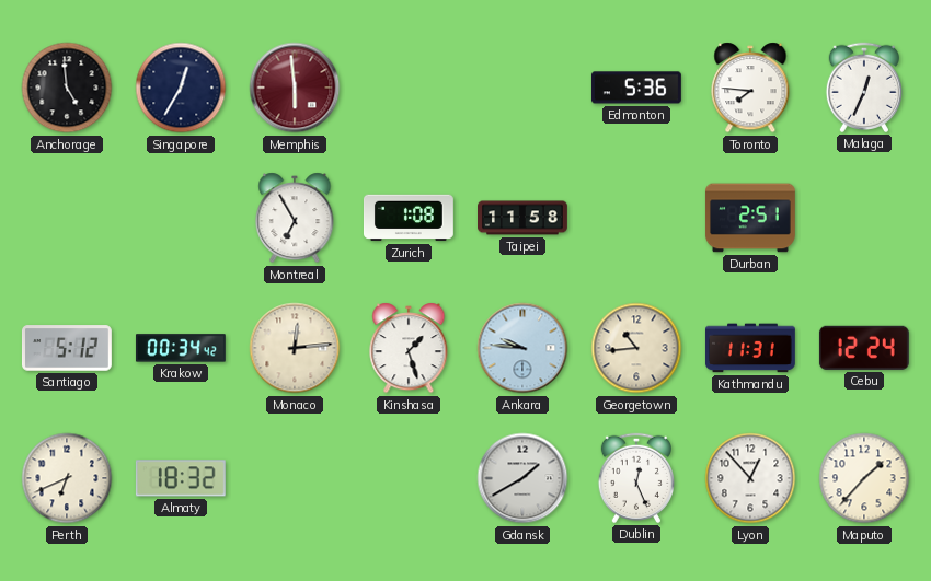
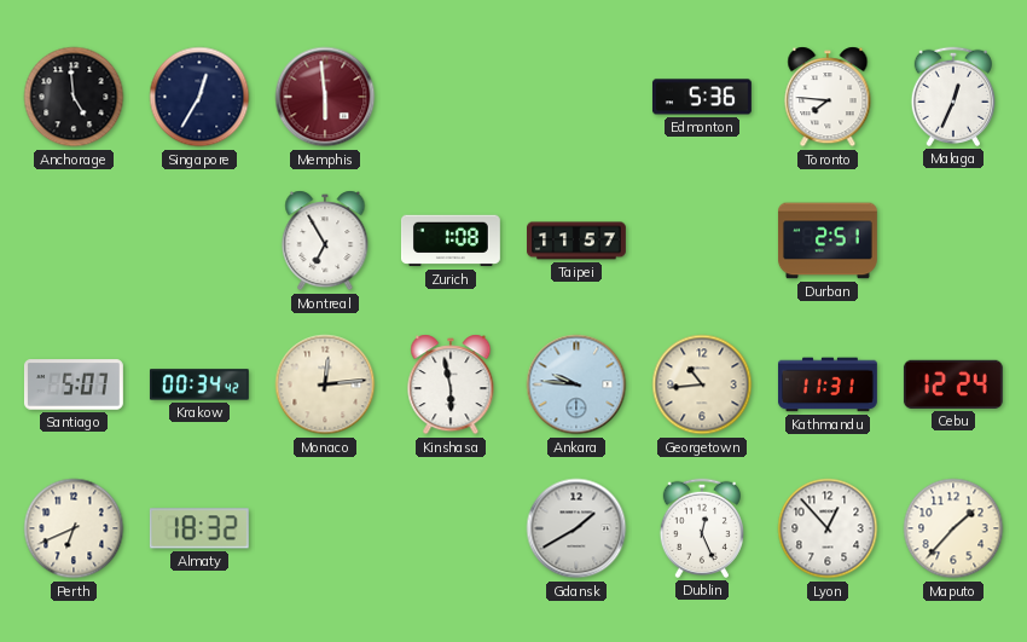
Taipei: 11:58 -> 11:57 (578, 241)
Santiago: 5:12 -> 5:07 (74, 384)
Kinshasa: 1:27 -> 5:58 (451, 384)
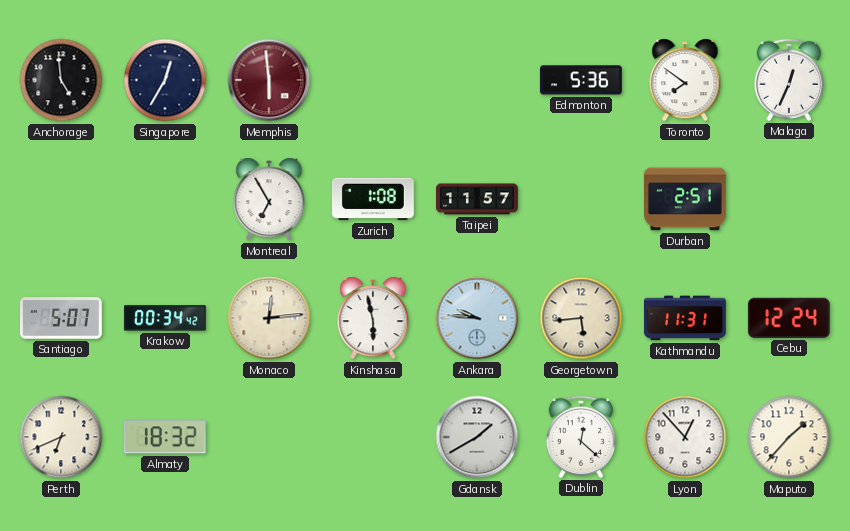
Toronto: 7:46 -> 7:51 (685, 80)
Georgetown: 10:44 -> 5:44 (581, 318)
Dublin: 12:26 -> 12:22 (580, 437)
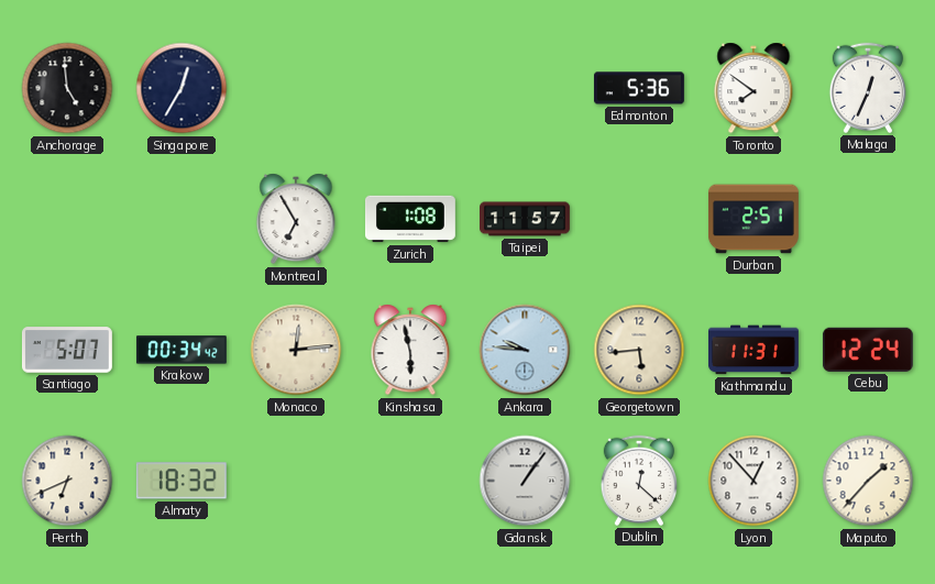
Memphis: 5:59 -> none (269, 80)
Gdansk: 1:40 -> 1:06 (525, 481)
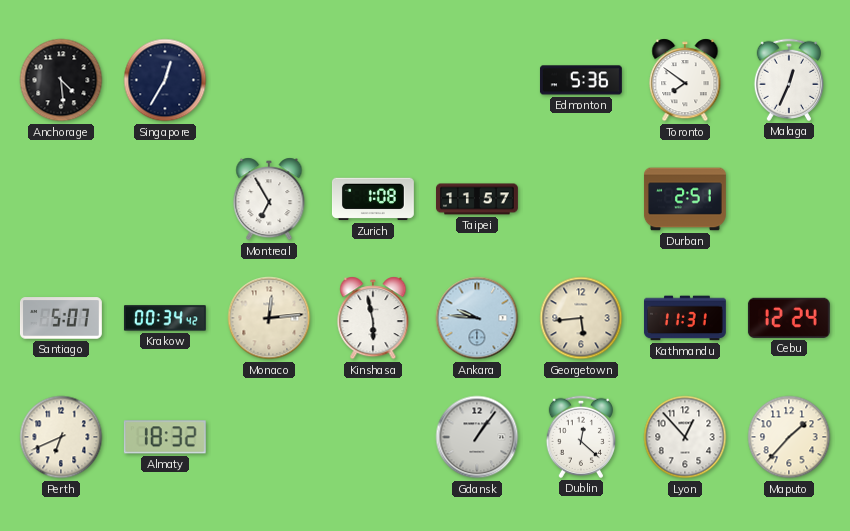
Anchorage: 4:59 -> 4:29 (61, 80)
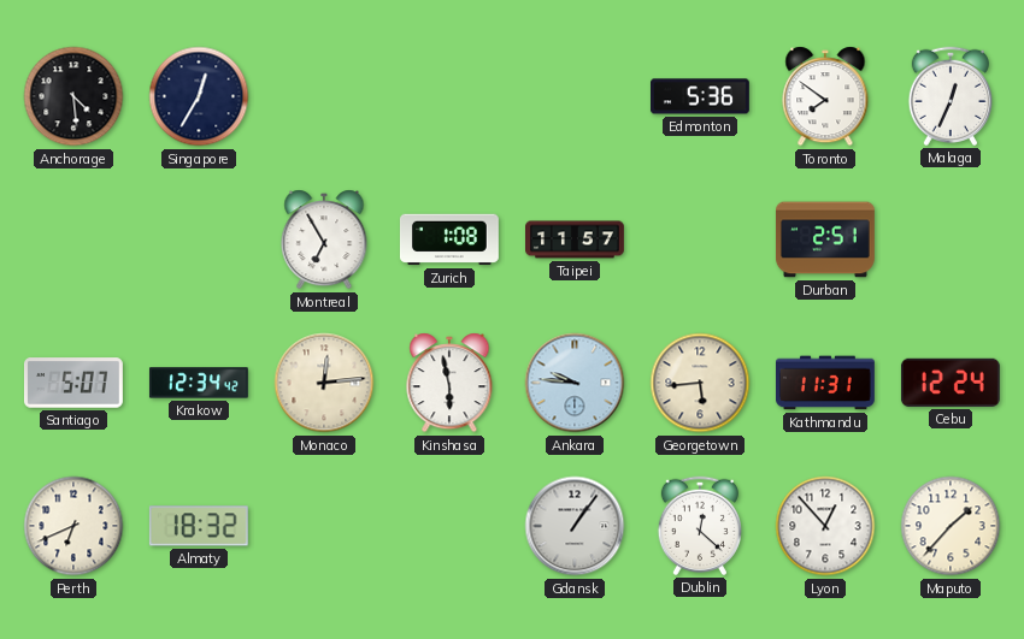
Krakow: 00:34 -> 12:34 (199, 383)
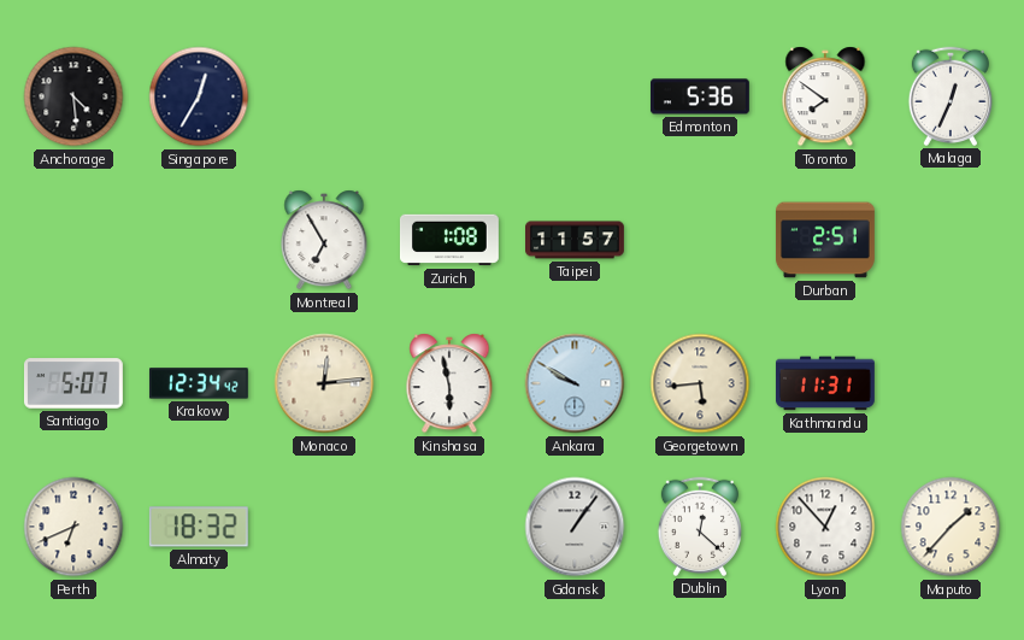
Ankara: 9:46 -> 9:50 (575, 383)
Cebu: 12:24 -> none (951, 383)
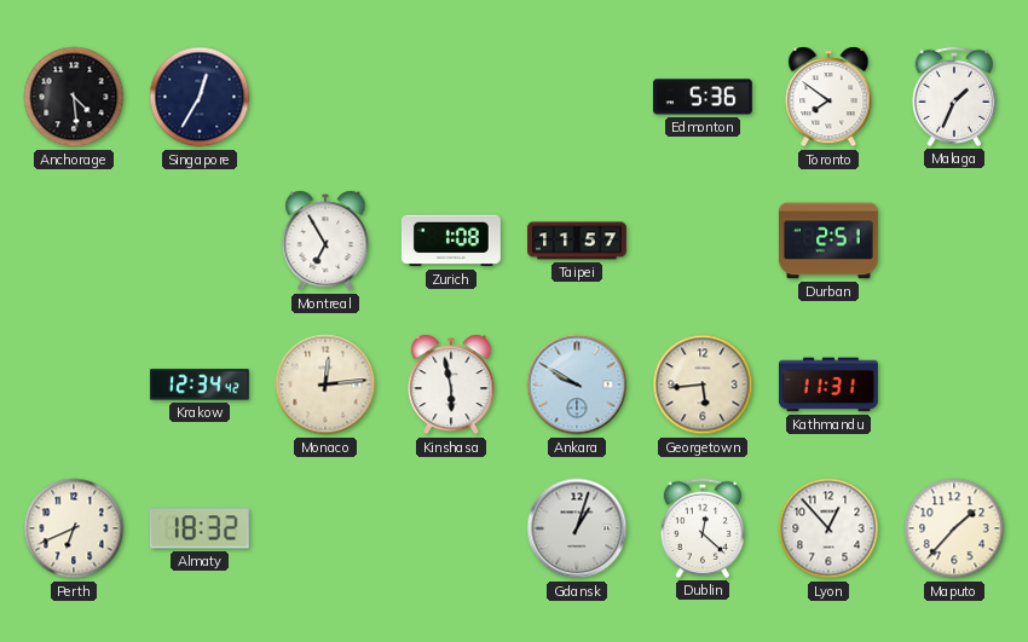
Malaga: 12:34 -> 1:34 (953, 97)
Santiago: 5:07 -> none (73, 383)
Gdansk: 1:06 -> 1:03 (577, 528)
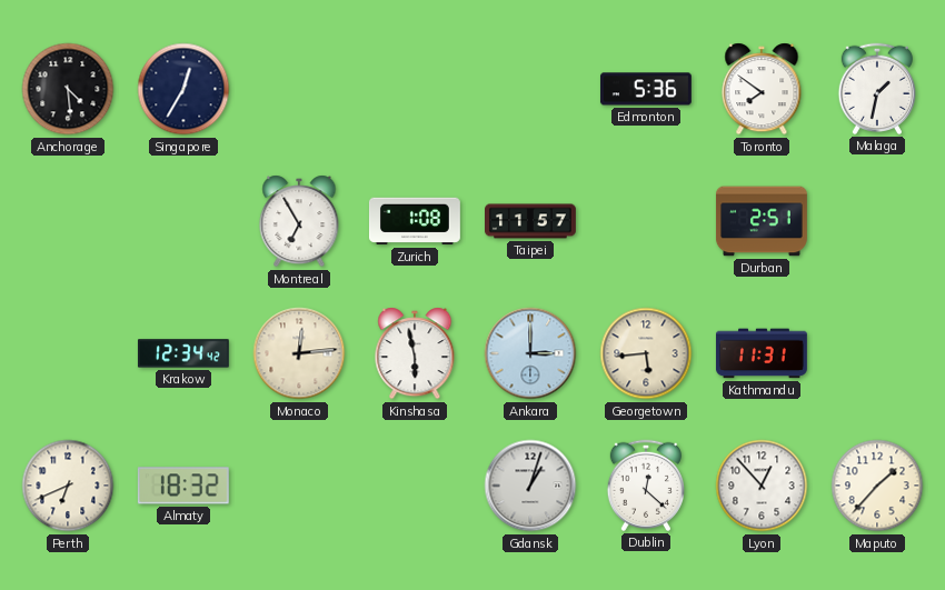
Malaga: 1:34 -> 1:32 (876, 89)
Ankara: 9:50 -> 3:00 (530, 353)
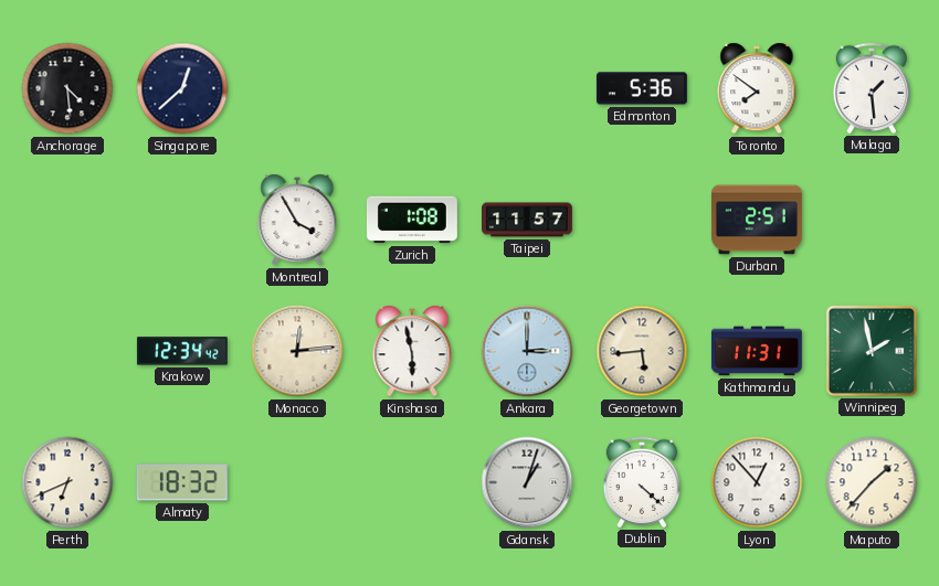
Singapore: 12:35 -> 12:38 (182, 88)
Malaga: 1:32 -> 1:29 (871, 88)
Montreal: 6:55 -> 3:55 (297, 220)
Winnipeg: none -> 1:58 (872, 351)
Dublin: 12:22 -> 4:22 (641, 482)
